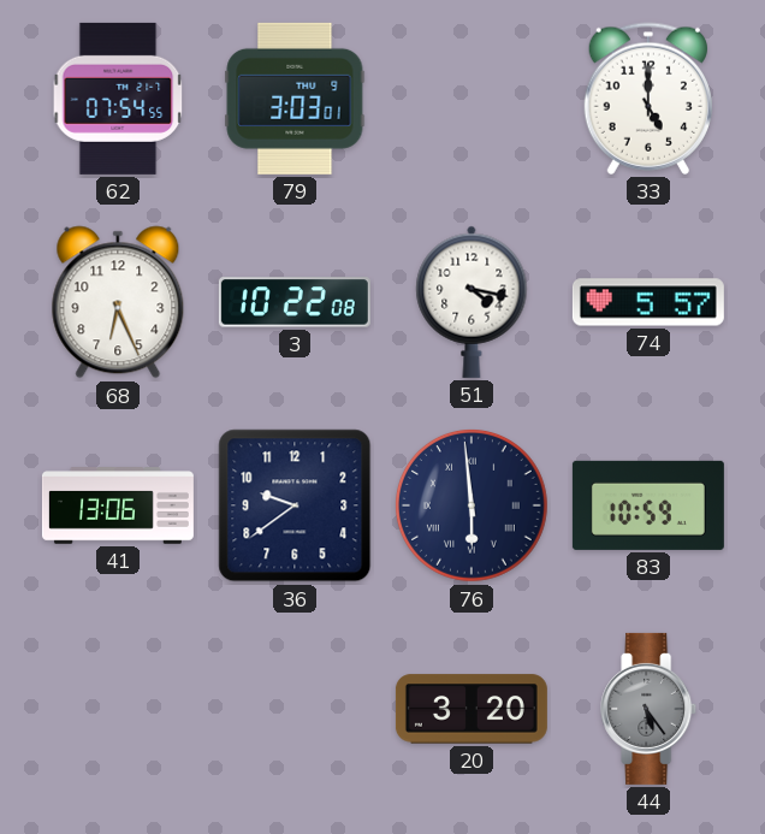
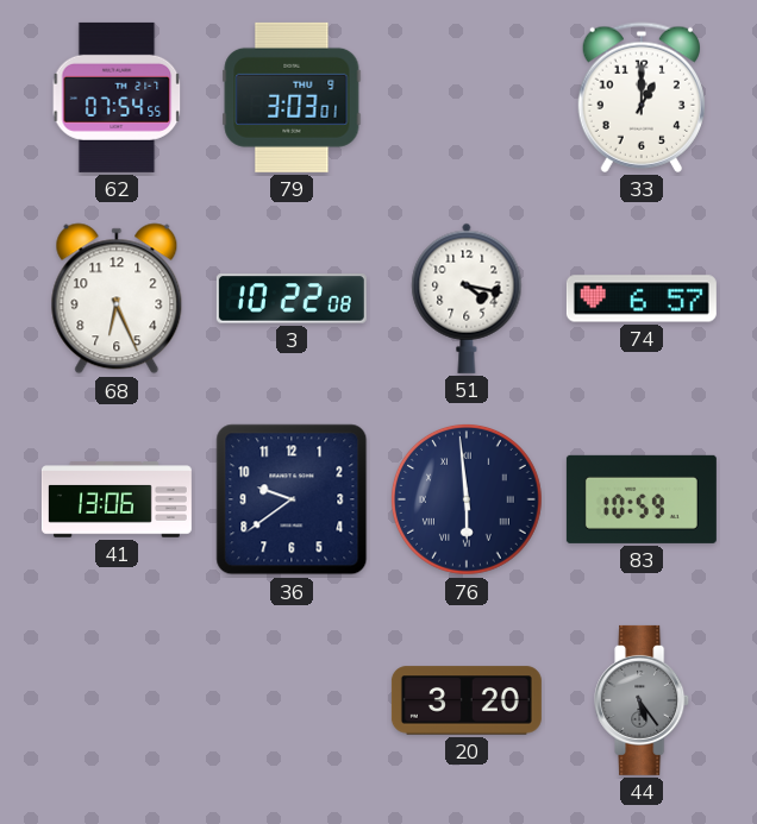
33: 5:00 -> 1:00 (642, 98)
74: 5:57 -> 6:57 (642, 298)
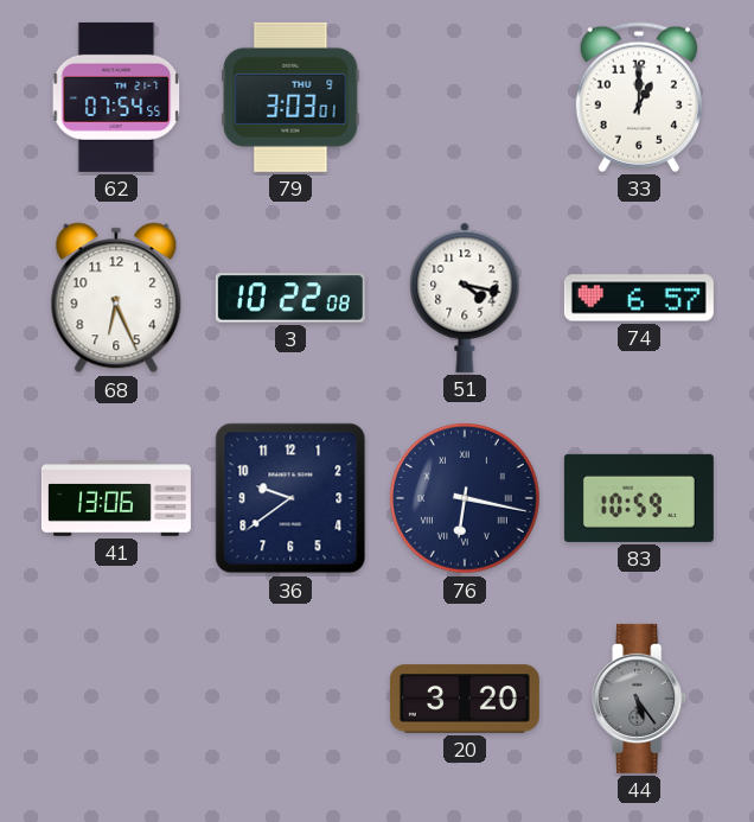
76: 5:59 -> 6:17 (465, 498)
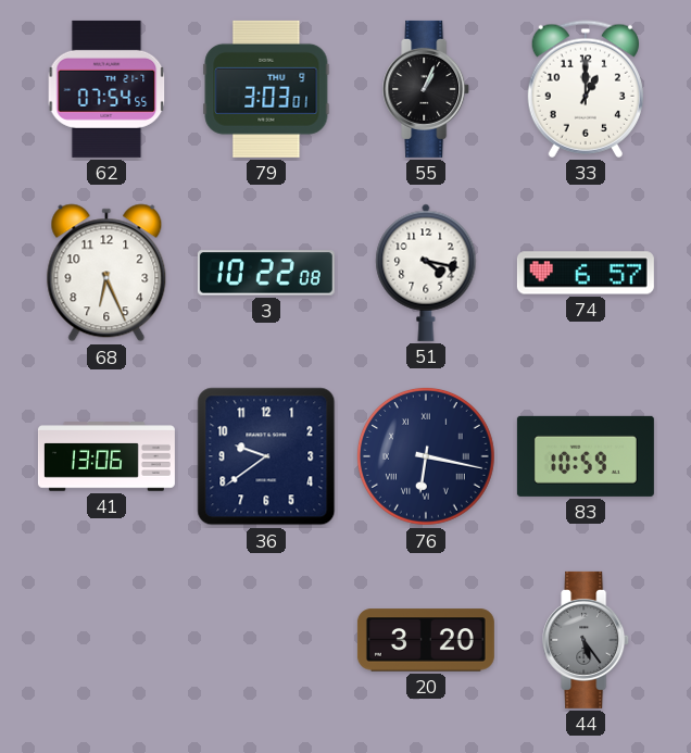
55: none -> 1:04 (427, 89)
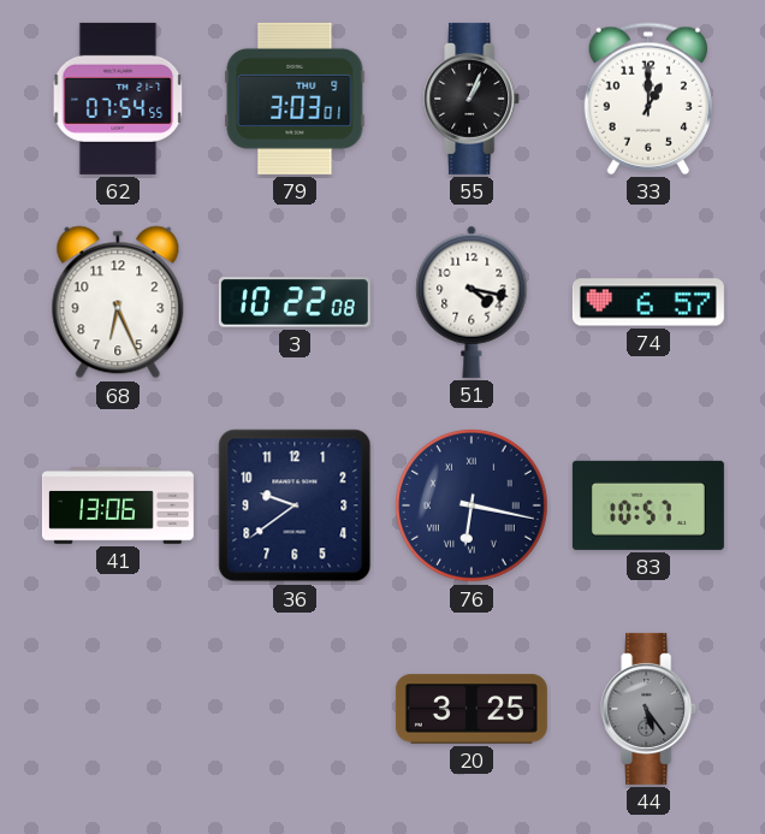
83: 10:59 -> 10:57 (648, 505)
20: 3:20 -> 3:25 (472, 709)
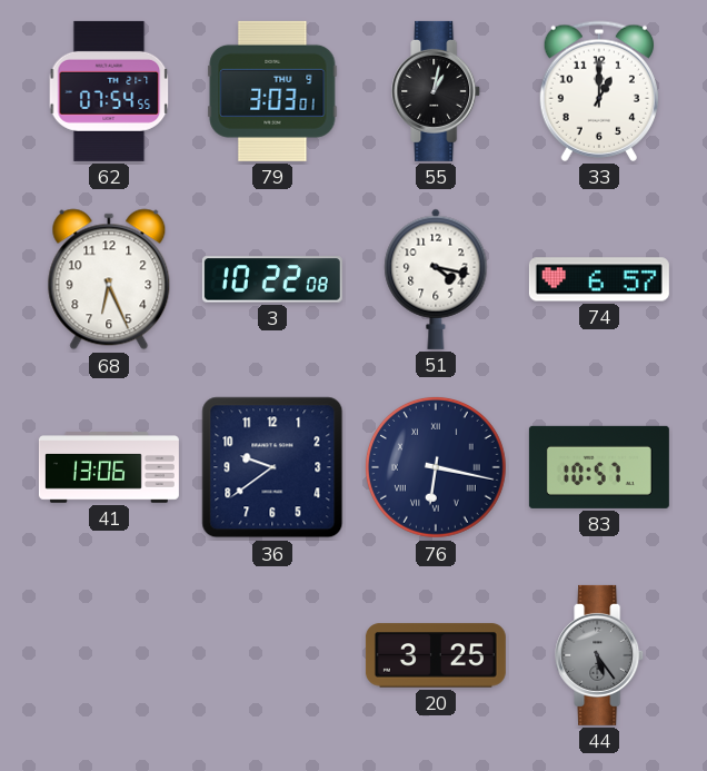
55: 1:04 -> 1:02 (437, 91)
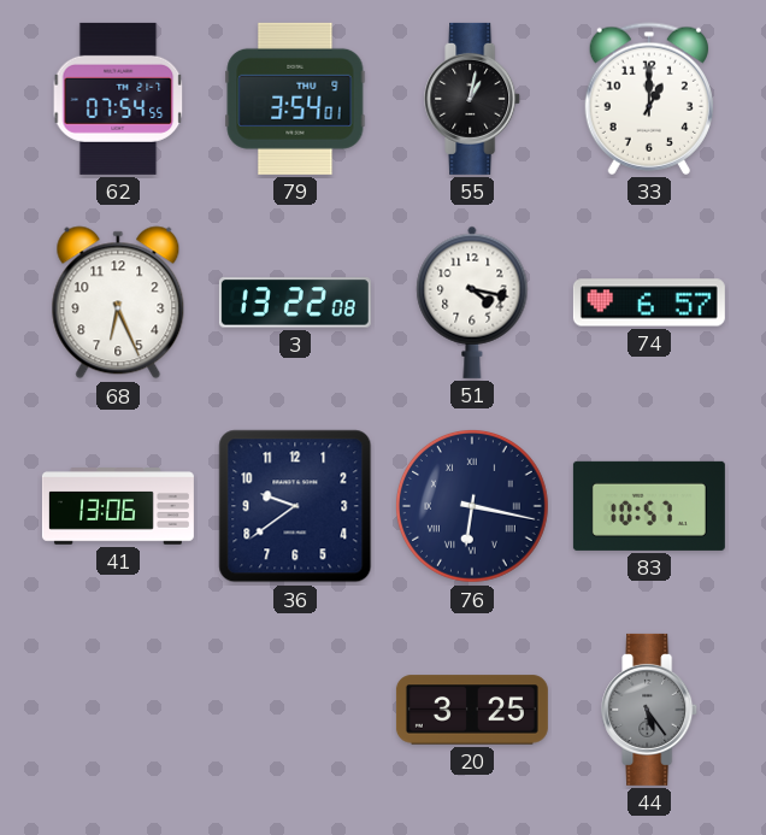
79: 3:03 -> 3:54 (295, 99)
3: 10:22 -> 13:22 (295, 302)
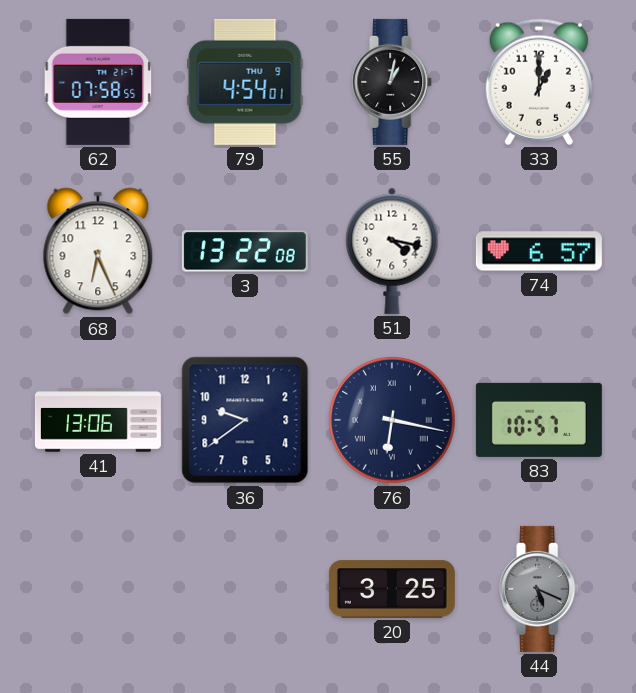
62: 07:54 -> 07:58 (98, 82)
79: 3:54 -> 4:54 (245, 82)
44: 5:24 -> 5:19 (540, 589)
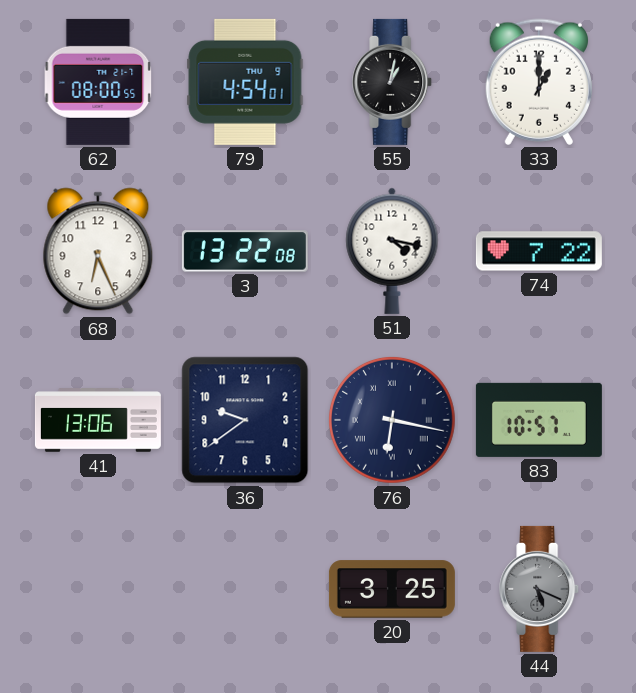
62: 07:58 -> 08:00 (98, 82)
74: 6:57 -> 7:22 (539, 251)
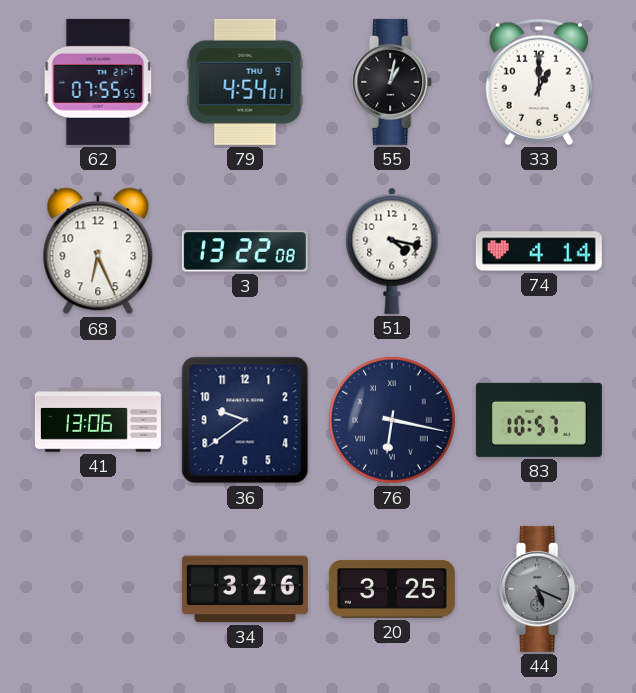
62: 08:00 -> 07:55 (98, 82)
74: 7:22 -> 4:14 (539, 251)
34: none -> 3:26 (245, 589)
